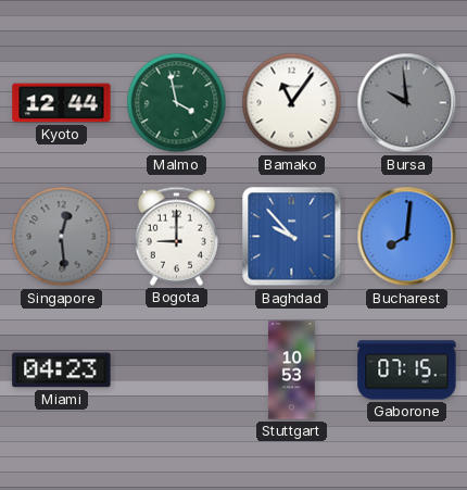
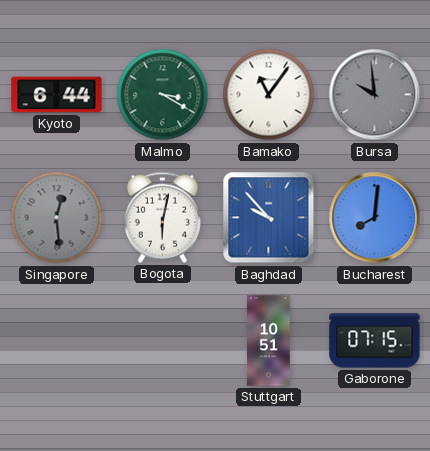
Kyoto: 12:44 -> 6:44 (57, 95)
Malmo: 3:58 -> 3:20 (163, 95)
Bogota: 9:00 -> 6:02 (162, 217)
Miami: 04:23 -> none (62, 370)
Stuttgart: 10:53 -> 10:51 (269, 341)
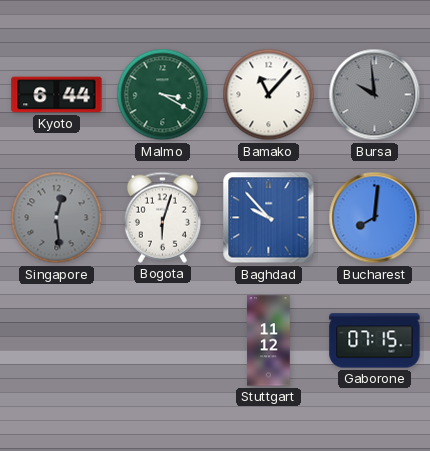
Bamako: 11:06 -> 11:07 (269, 95)
Bogota: 6:02 -> 6:03 (162, 217)
Stuttgart: 10:51 -> 11:12 (269, 341)
